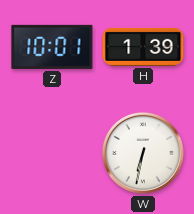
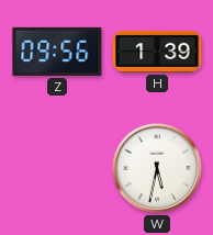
Z: 10:01 -> 09:56 (57, 52)
W: 6:32 -> 5:32 (157, 168)
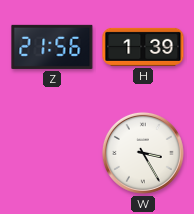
Z: 09:56 -> 21:56 (52, 47)
W: 5:32 -> 3:25 (143, 153)
